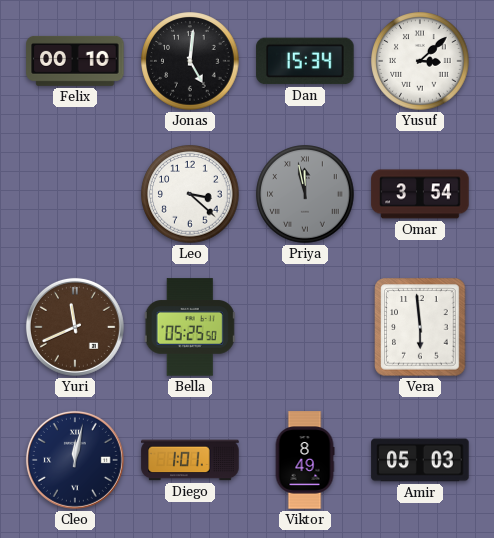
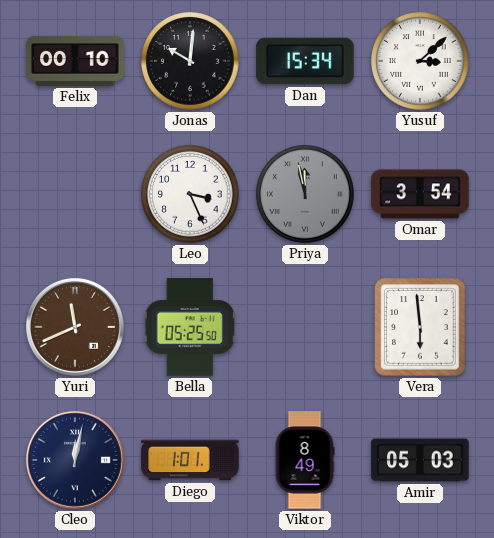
Jonas: 5:01 -> 10:01 (190, 61)
Leo: 3:22 -> 3:26 (190, 194)
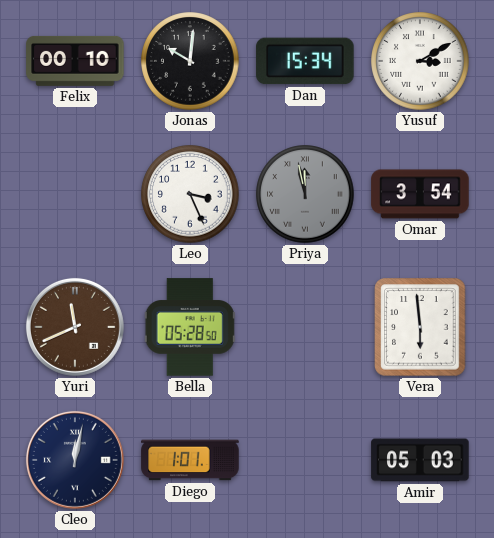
Yusuf: 3:08 -> 3:10 (420, 61)
Bella: 05:25 -> 05:28 (190, 327)
Viktor: 8:49 -> none (305, 460)
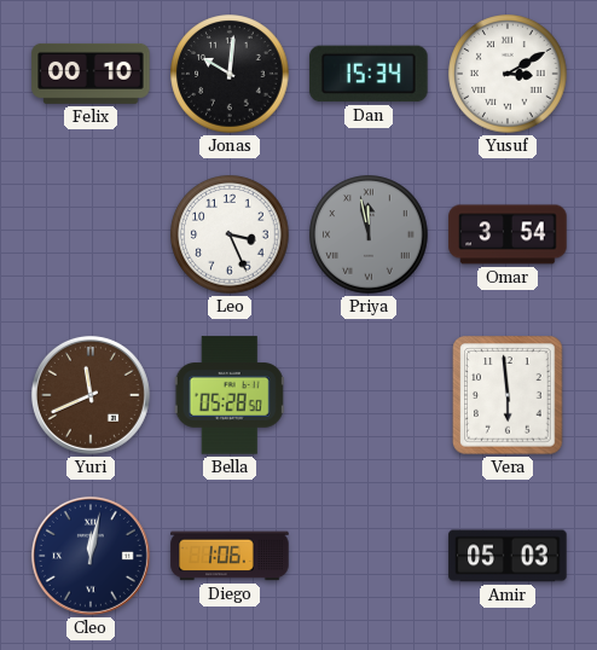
Diego: 1:01 -> 1:06 (230, 556)
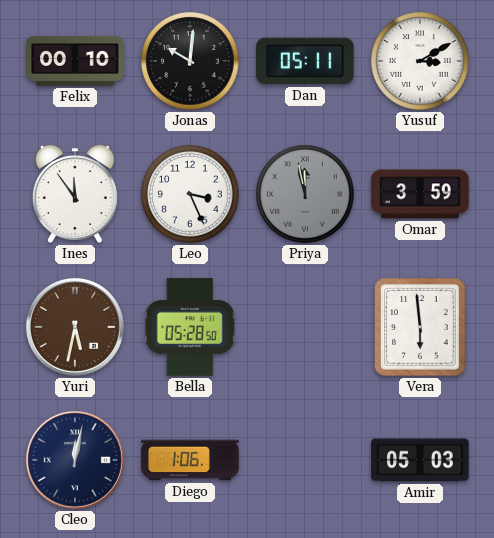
Dan: 15:34 -> 05:11 (305, 61)
Ines: none -> 11:54 (75, 194)
Omar: 3:54 -> 3:59 (420, 194)
Yuri: 11:41 -> 5:32 (75, 327)
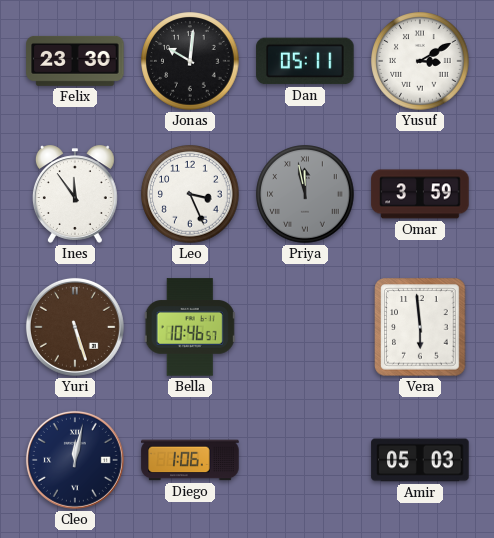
Felix: 00:10 -> 23:30 (75, 61)
Yuri: 5:32 -> 5:27 (75, 327)
Bella: 05:28 -> 10:46 (190, 327)
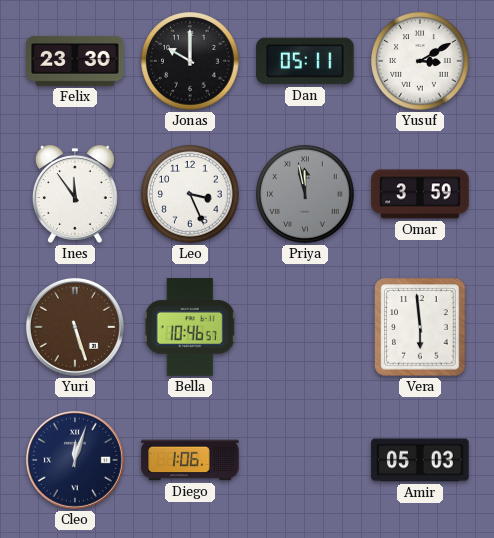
Jonas: 10:01 -> 10:00 (190, 61)
Cleo: 12:02 -> 12:03 (75, 460)
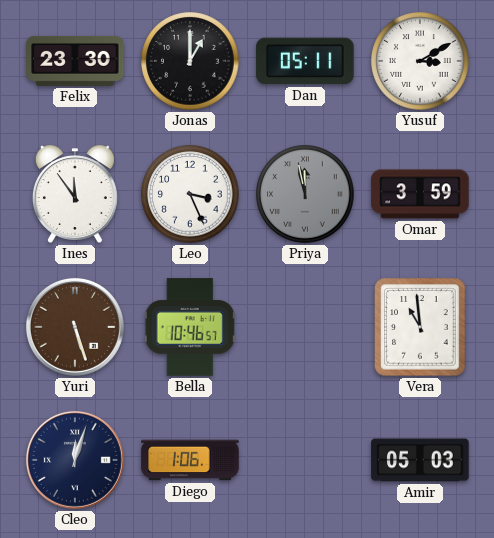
Jonas: 10:00 -> 1:00 (190, 61)
Vera: 5:59 -> 10:59 (420, 327)
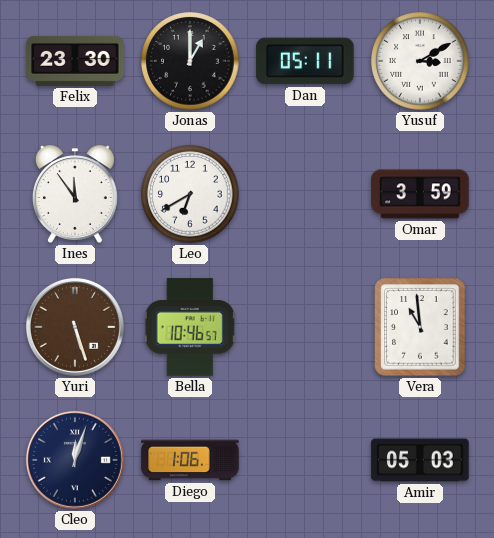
Leo: 3:26 -> 6:40 (190, 194)
Priya: 11:58 -> none (305, 194)
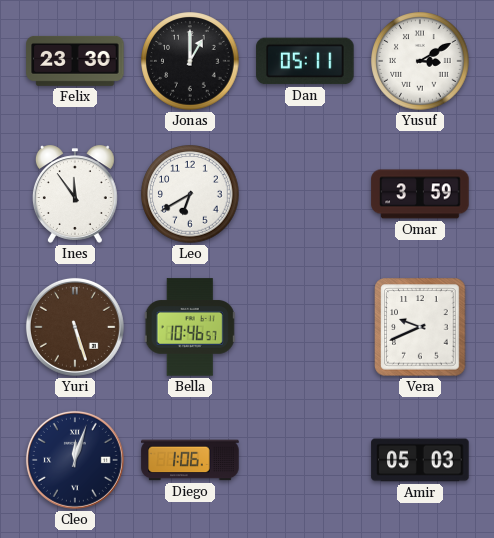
Vera: 10:59 -> 9:41 (420, 327)
